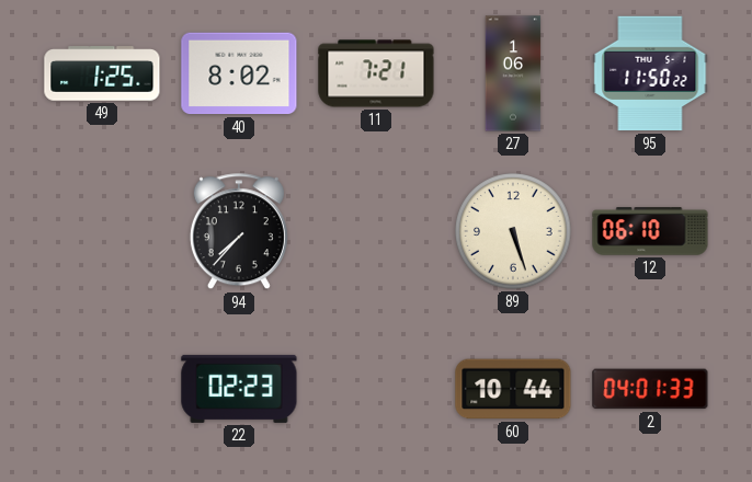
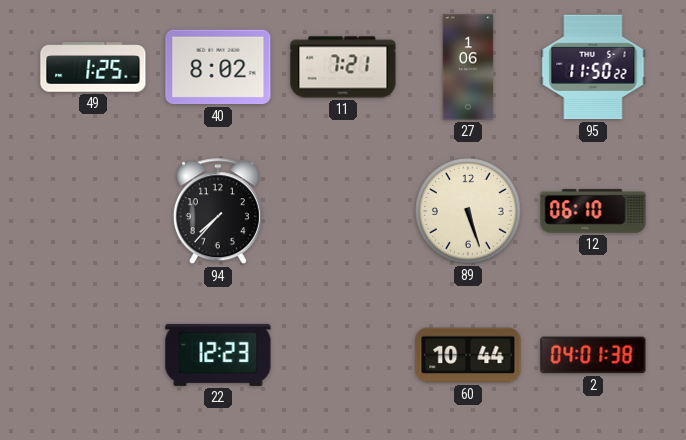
22: 02:23 -> 12:23 (218, 355)
2: 04:01:33 -> 04:01:38 (593, 355)
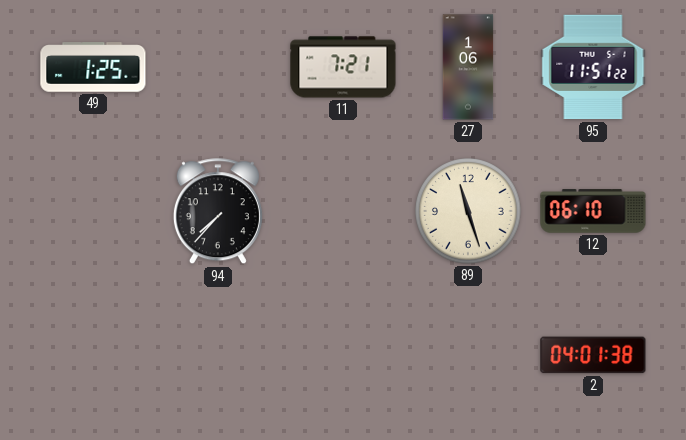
40: 8:02 -> none (218, 67)
95: 11:50 -> 11:51 (593, 67)
89: 5:27 -> 11:27 (469, 212)
22: 12:23 -> none (218, 355)
60: 10:44 -> none (468, 355)
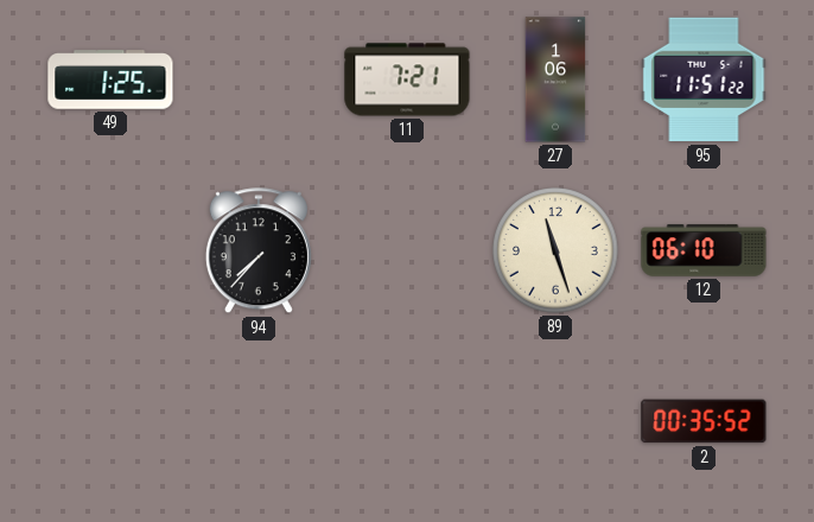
2: 04:01 -> 00:35 (704, 421)
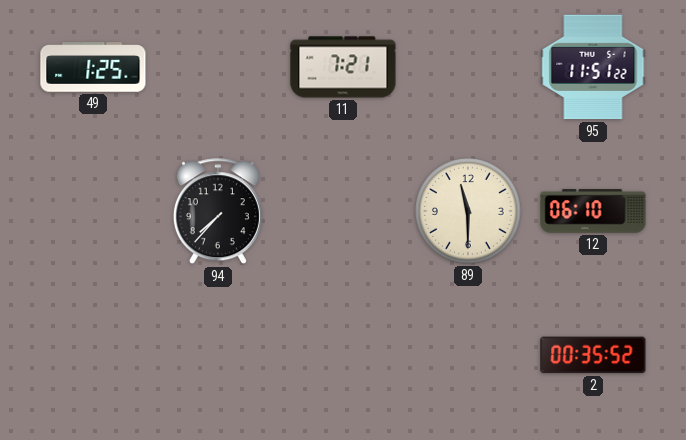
27: 1:06 -> none (555, 79)
89: 11:27 -> 11:30 (469, 212)
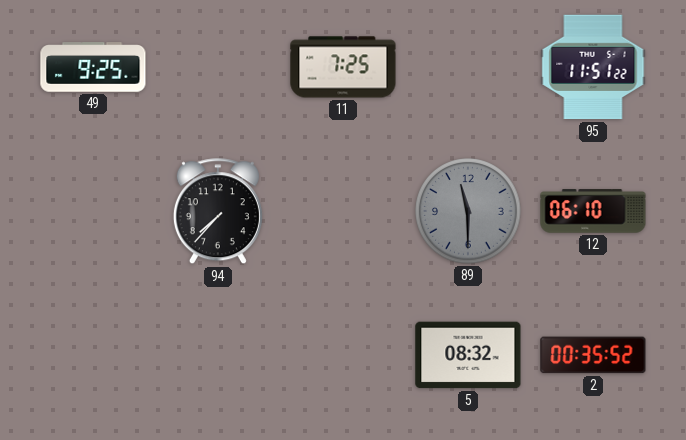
49: 1:25 -> 9:25 (93, 67)
11: 7:21 -> 7:25 (343, 67)
89 dial: cream -> grey (469, 212)
5: none -> 08:32 (468, 355)
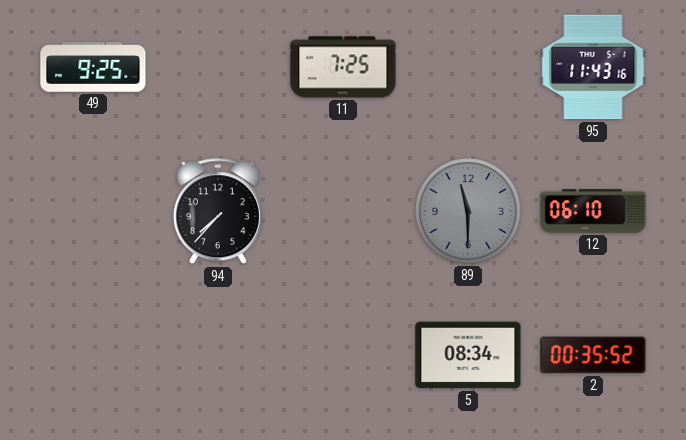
95: 11:51 -> 11:43 (593, 67)
5: 08:32 -> 08:34 (468, 355)
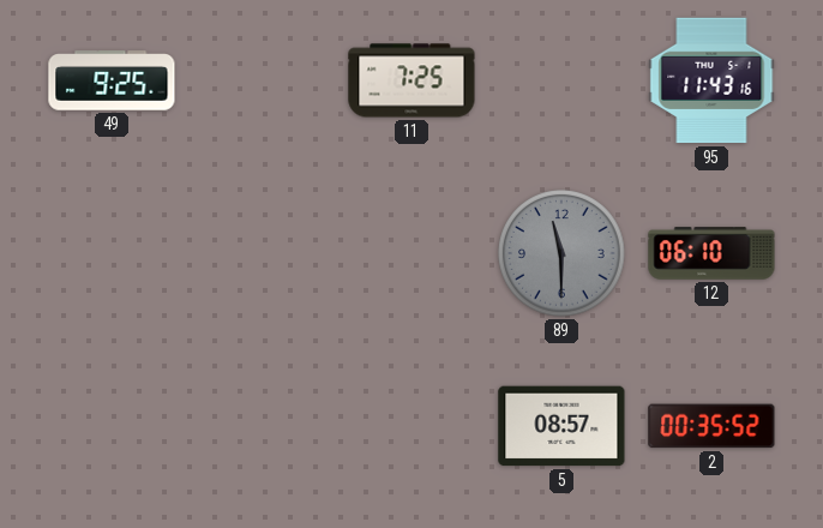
94: 7:37 -> none (218, 212)
5: 08:34 -> 08:57 (561, 426)
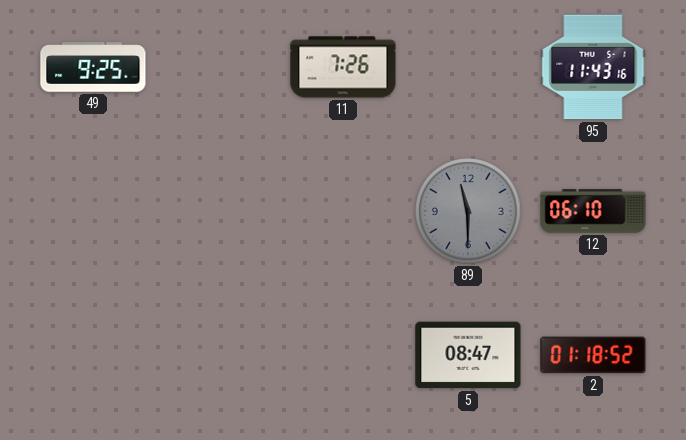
11: 7:25 -> 7:26 (343, 67)
5: 08:57 -> 08:47 (468, 355)
2: 00:35 -> 01:18 (593, 355)
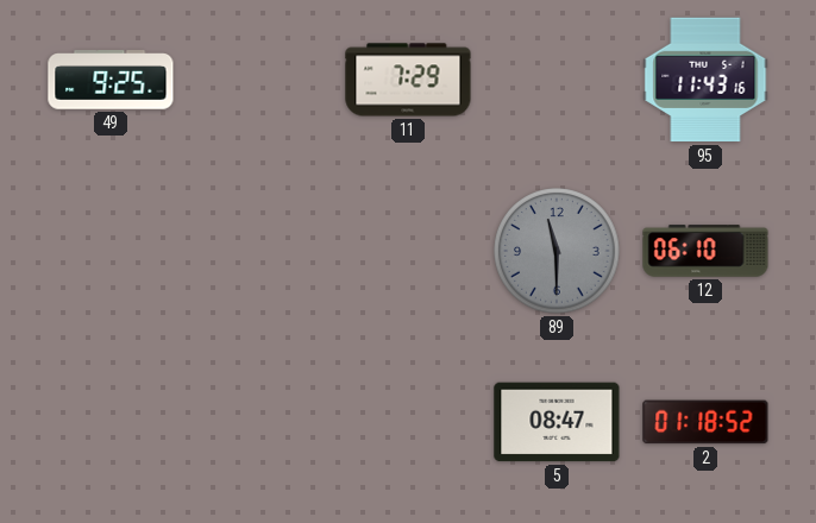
11: 7:26 -> 7:29 (408, 80)
